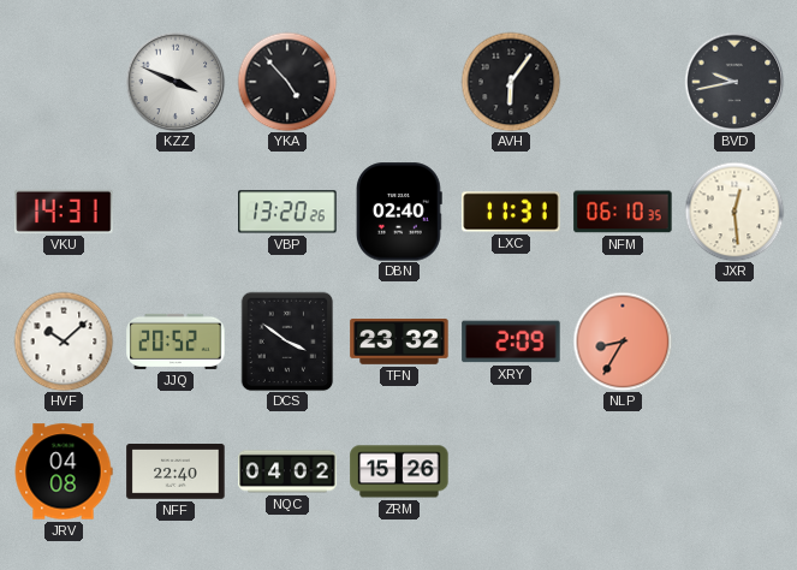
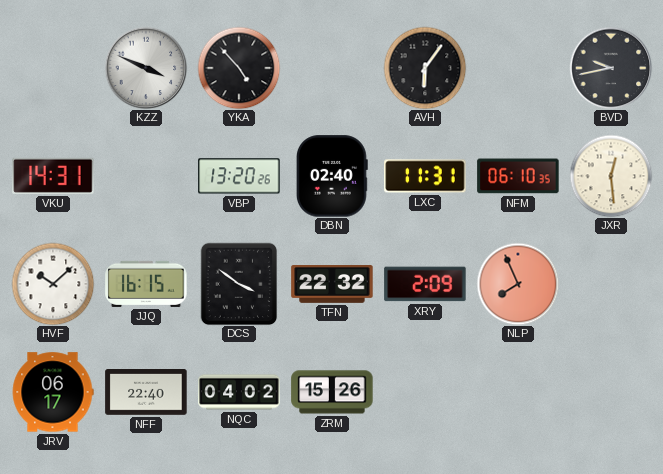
JJQ: 20:52 -> 16:15 (146, 284)
TFN: 23:32 -> 22:32 (332, 285)
NLP: 8:35 -> 7:56 (518, 284)
JRV: 04:08 -> 06:17 (53, 392)
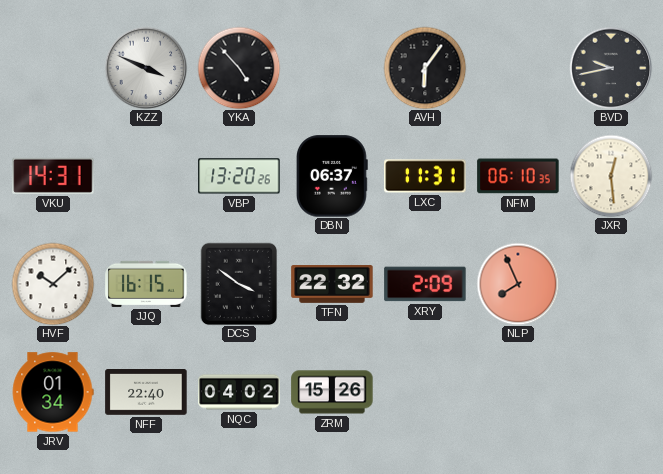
DBN: 02:40 -> 06:37 (332, 176)
JRV: 06:17 -> 01:34 (53, 392)
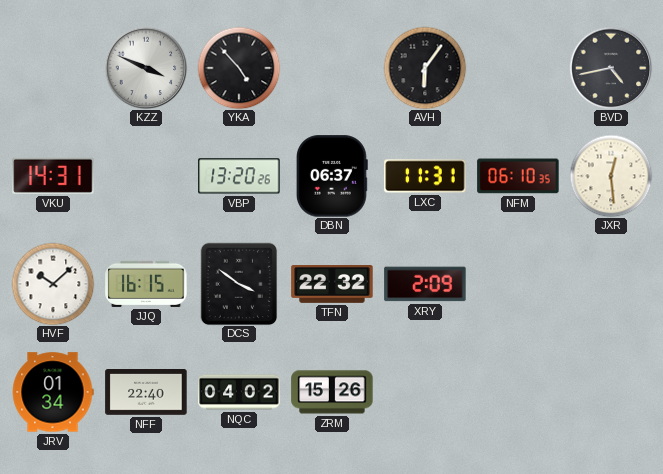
BVD: 9:43 -> 4:43 (611, 68)
NLP: 7:56 -> none (518, 284)
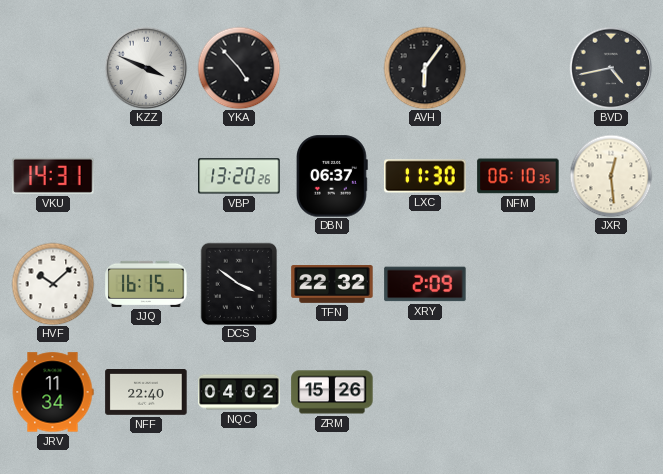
LXC: 11:31 -> 11:30 (425, 176)
JRV: 01:34 -> 11:34 (53, 392)
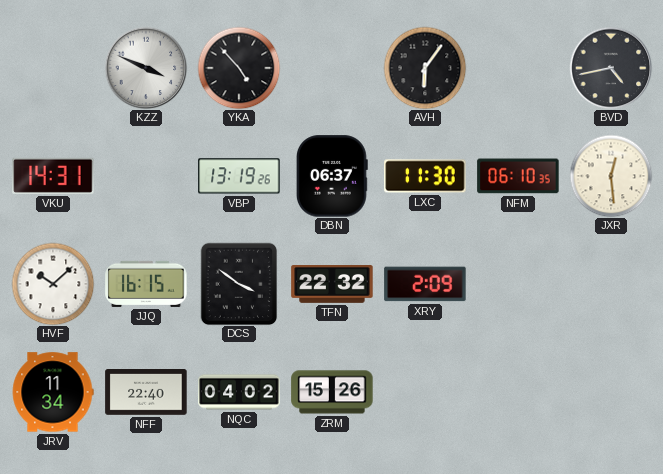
VBP: 13:20 -> 13:19 (239, 176)
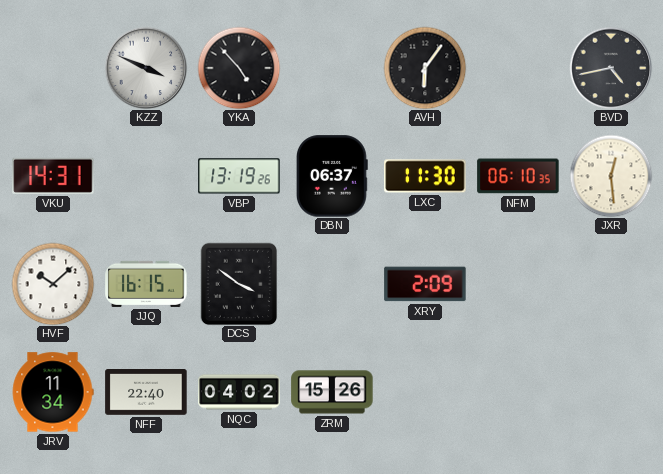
TFN: 22:32 -> none (332, 285)
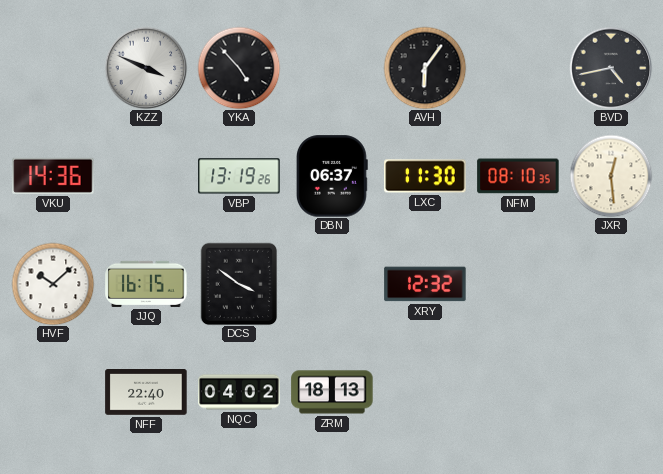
VKU: 14:31 -> 14:36 (53, 176)
NFM: 06:10 -> 08:10 (518, 176)
XRY: 2:09 -> 12:32 (425, 284)
JRV: 11:34 -> none (53, 392)
ZRM: 15:26 -> 18:13 (332, 392)
